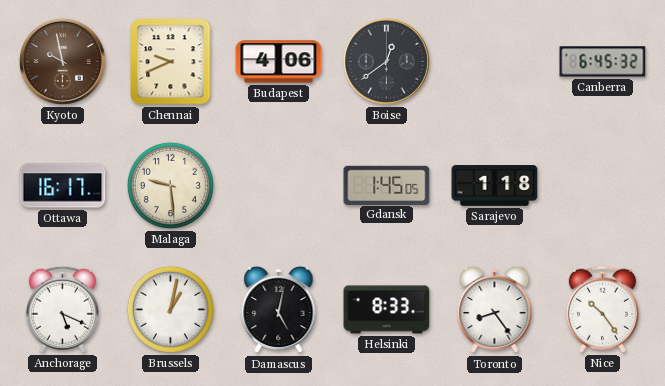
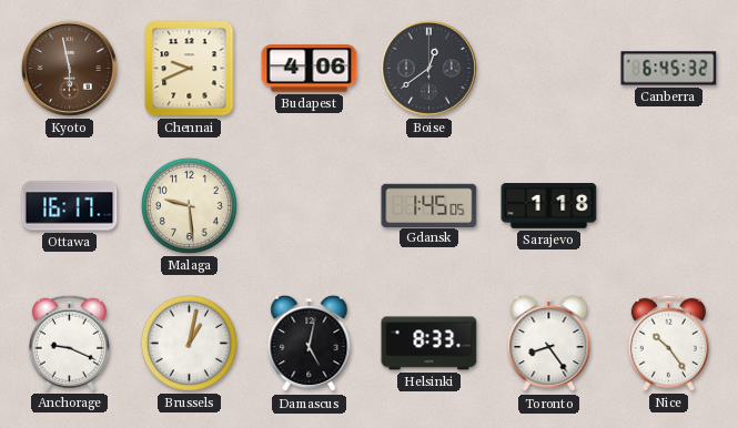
Kyoto: 9:58 -> 5:58 (69, 68)
Anchorage: 5:19 -> 9:19 (69, 343)
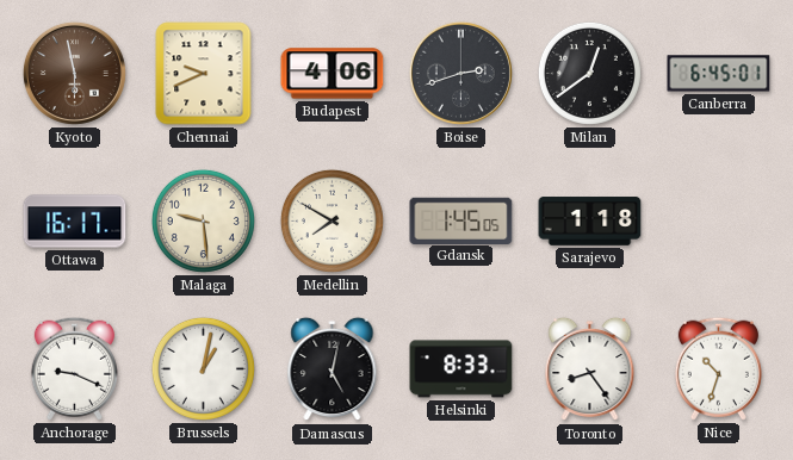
Boise: 12:39 -> 2:42 (460, 73)
Milan: none -> 12:39 (589, 73)
Canberra: 6:45:32 -> 6:45:01 (719, 74)
Medellin: none -> 7:50 (332, 220)
Nice: 10:24 -> 10:33 (718, 368)
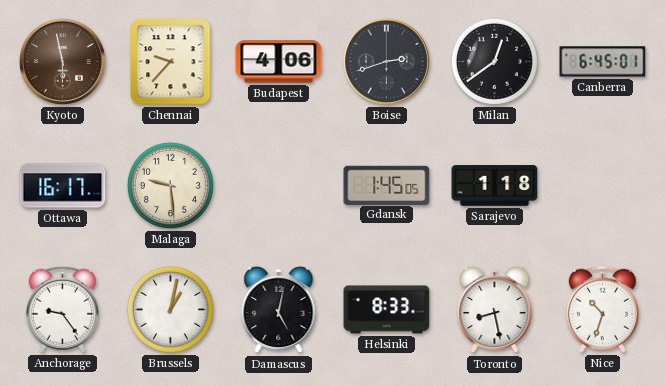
Chennai: 9:41 -> 9:37 (171, 62)
Medellin: 7:50 -> none (332, 220)
Anchorage: 9:19 -> 9:24 (62, 309)
Toronto: 8:24 -> 8:28 (495, 310)
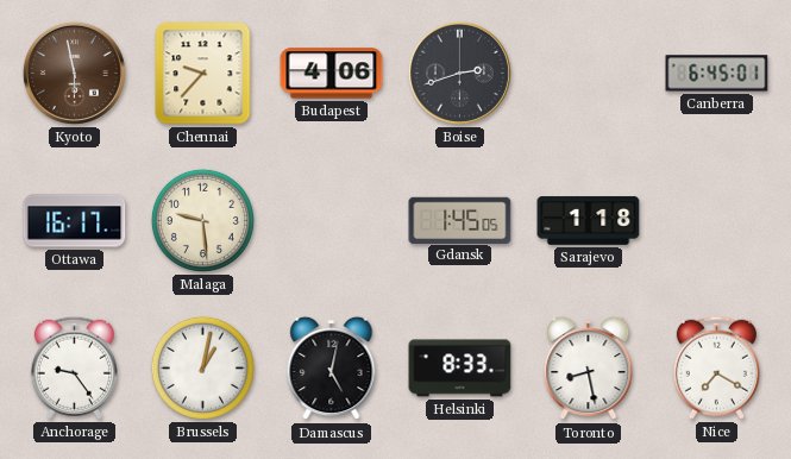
Milan: 12:39 -> none (494, 61)
Nice: 10:33 -> 7:20 (716, 367)
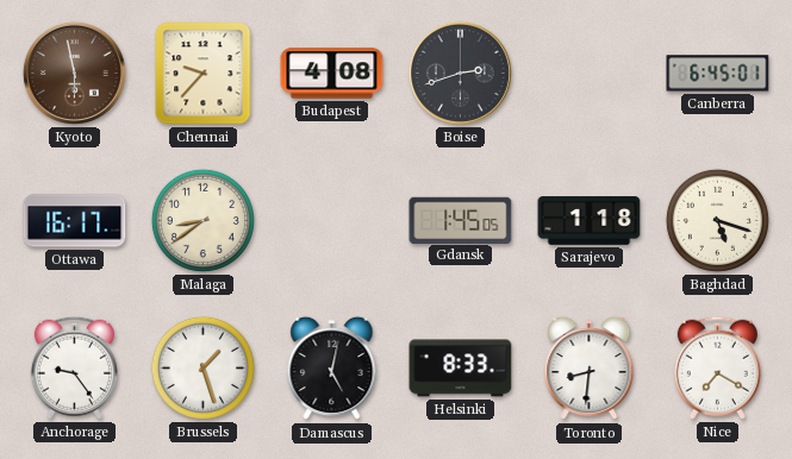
Budapest: 4:06 -> 4:08 (332, 74)
Malaga: 9:29 -> 8:39 (202, 220)
Baghdad: none -> 5:18 (717, 220)
Brussels: 1:02 -> 1:27 (202, 367)
Toronto: 8:28 -> 8:31 (590, 369)
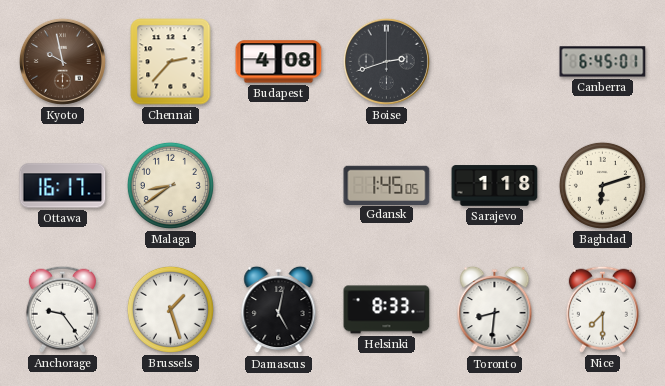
Kyoto: 5:58 -> 9:58 (62, 61)
Chennai: 9:37 -> 2:37 (171, 62)
Baghdad: 5:18 -> 6:12 (602, 185)
Nice: 7:20 -> 7:30 (602, 309)
